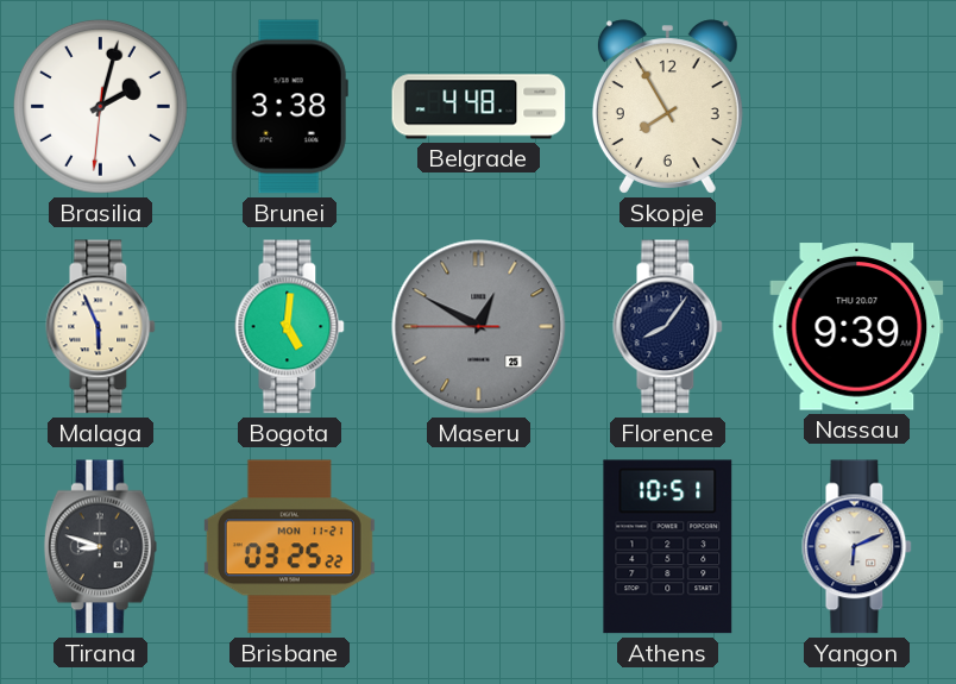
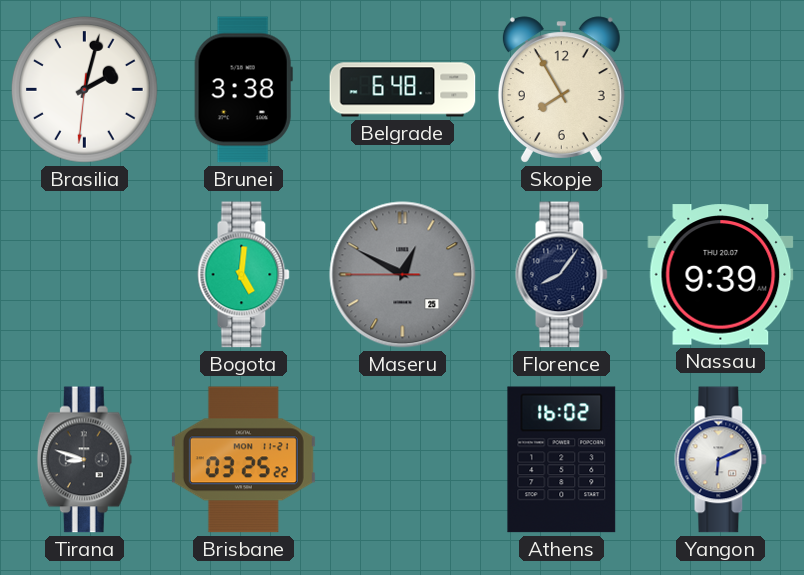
Belgrade: 4:48 -> 6:48 (403, 90)
Malaga: 5:56 -> none (101, 327)
Athens: 10:51 -> 16:02 (562, 460)
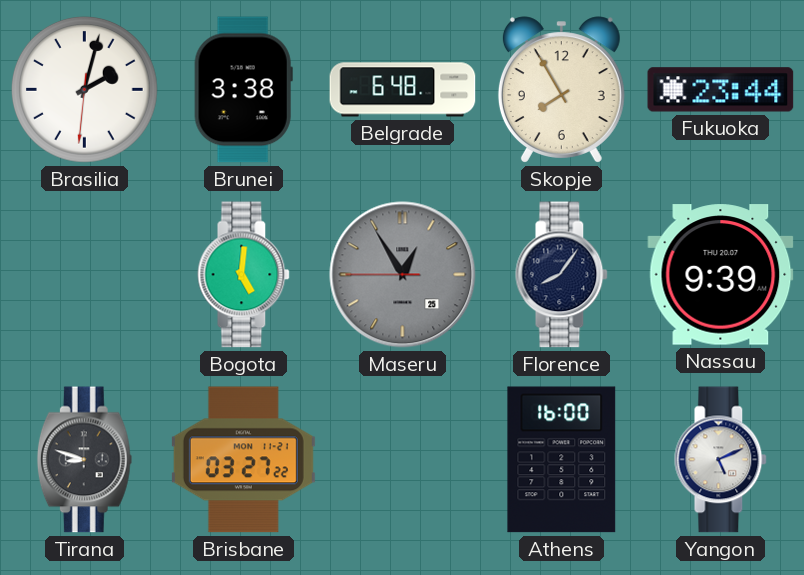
Fukuoka: none -> 23:44 (721, 90)
Maseru: 12:49 -> 12:54 (403, 275)
Brisbane: 03:25 -> 03:27 (243, 460)
Athens: 16:02 -> 16:00 (562, 460)
Yangon: 6:11 -> 5:11 (721, 460)
